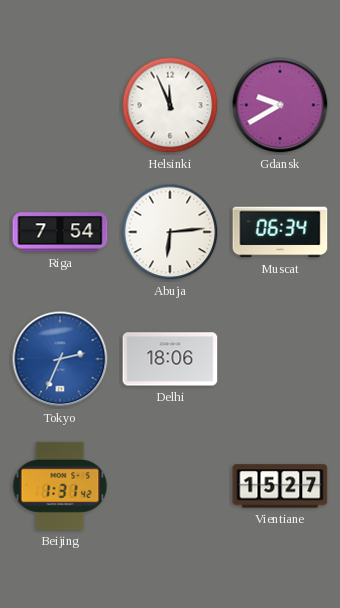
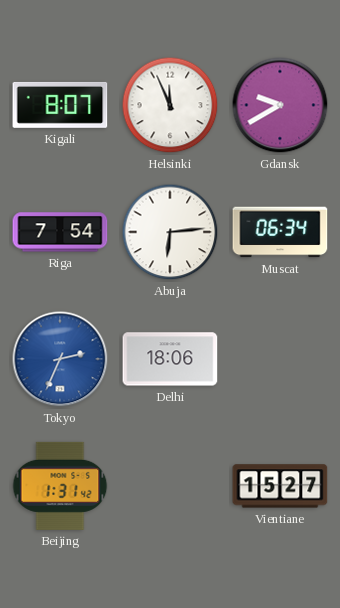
Kigali: none -> 8:07 (60, 105)
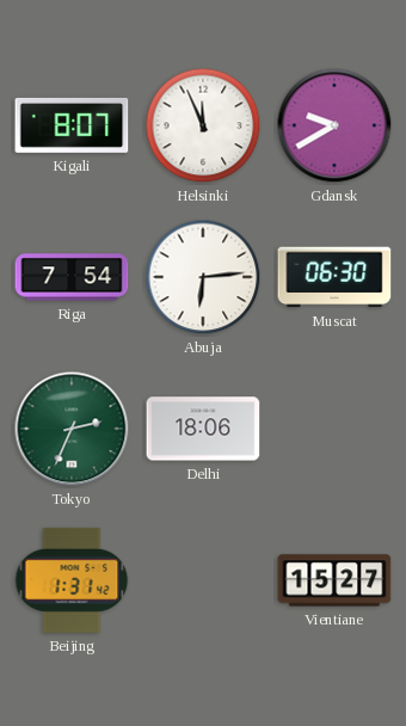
Muscat: 06:34 -> 06:30 (334, 277)
Tokyo dial: blue -> green (72, 429)
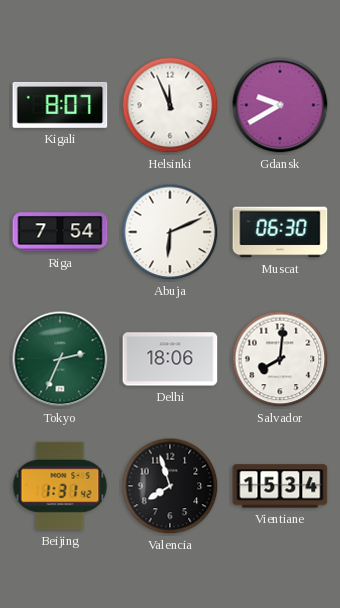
Abuja: 6:14 -> 6:11 (170, 232)
Salvador: none -> 8:01 (280, 359)
Valencia: none -> 7:57 (170, 486)
Vientiane: 15:27 -> 15:34 (280, 486)
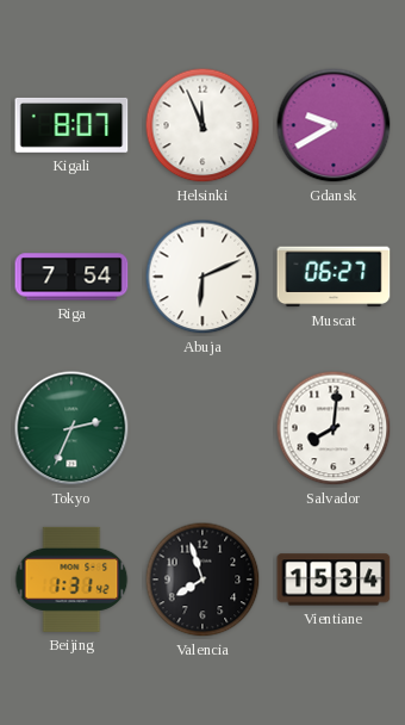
Muscat: 06:30 -> 06:27 (334, 277)
Delhi: 18:06 -> none (170, 359)
